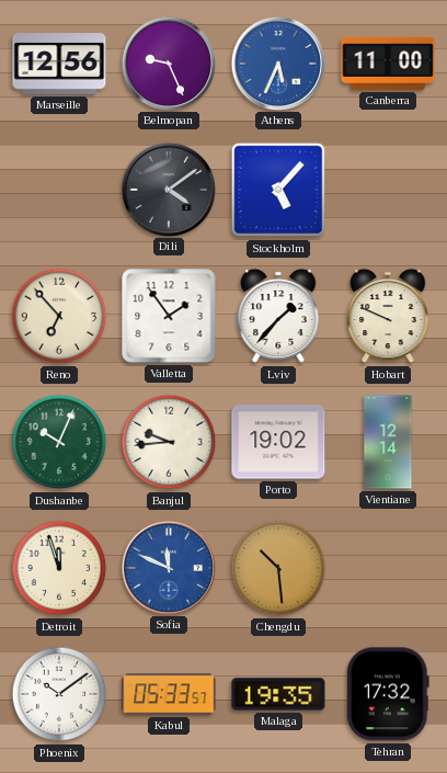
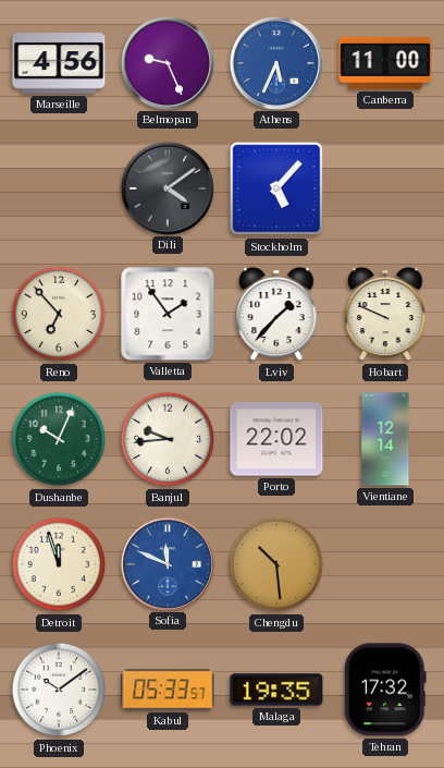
Marseille: 12:56 -> 4:56 (59, 63)
Porto: 19:02 -> 22:02 (276, 439)
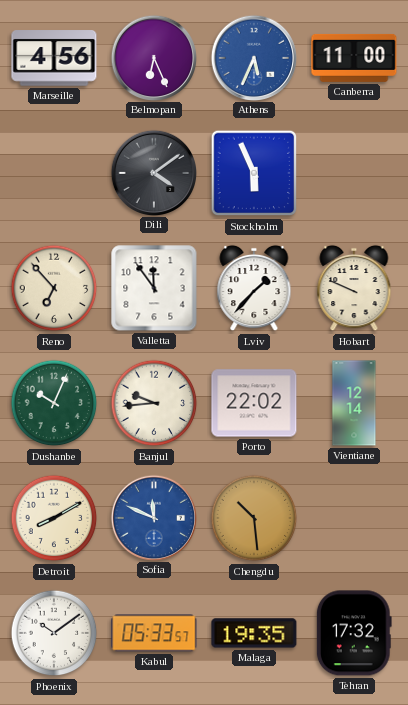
Belmopan: 9:26 -> 6:26 (154, 57)
Stockholm: 5:07 -> 5:56 (254, 173)
Valletta: 1:54 -> 11:54 (154, 288)
Detroit: 11:57 -> 8:10 (54, 518)
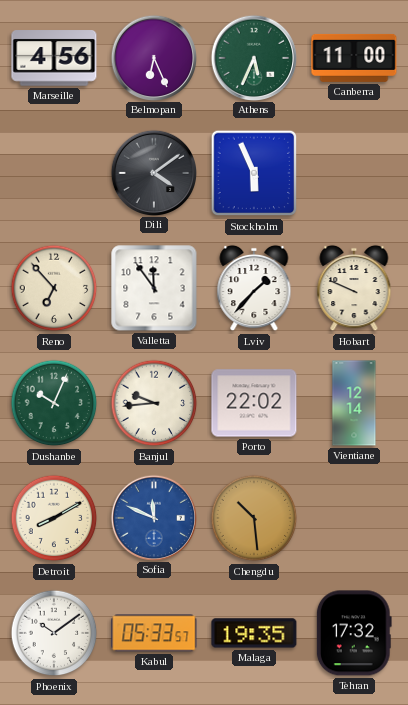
Athens dial: blue -> green (254, 57)
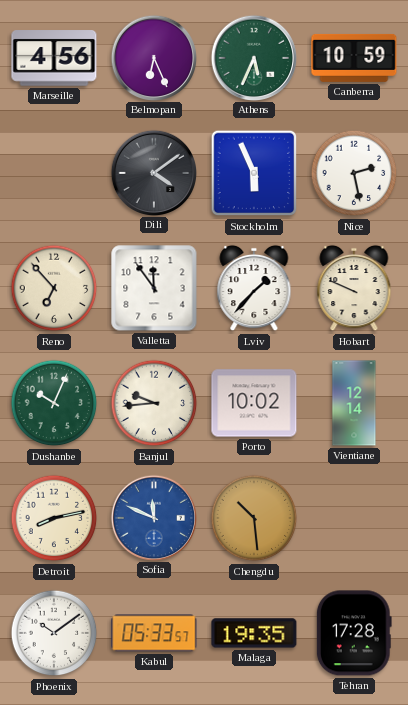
Canberra: 11:00 -> 10:59 (354, 58)
Nice: none -> 2:28 (354, 173)
Porto: 22:02 -> 10:02 (254, 403)
Detroit: 8:10 -> 8:13 (54, 518)
Tehran: 17:32 -> 17:28 (354, 633)
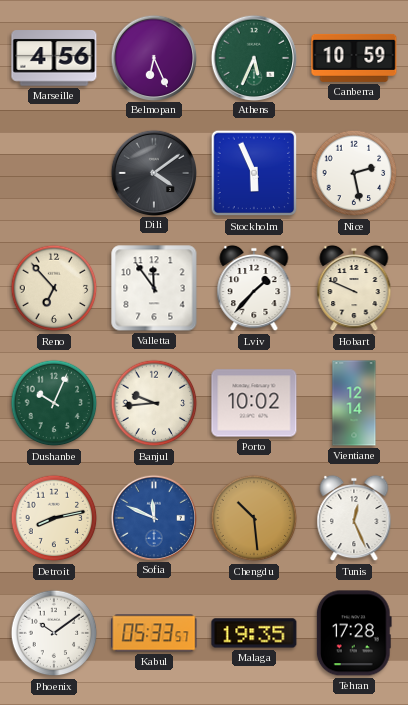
Tunis: none -> 12:26 (354, 518)
